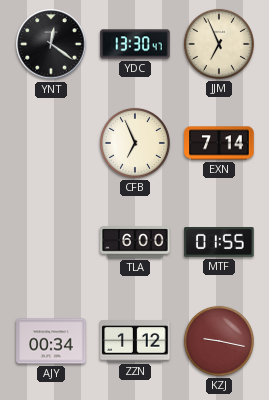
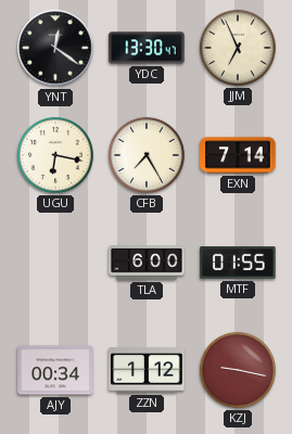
UGU: none -> 6:17 (55, 155)
CFB: 6:56 -> 7:25 (147, 155)
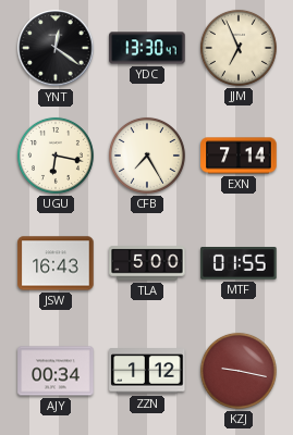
JSW: none -> 16:43 (56, 263)
TLA: 6:00 -> 5:00 (147, 263)
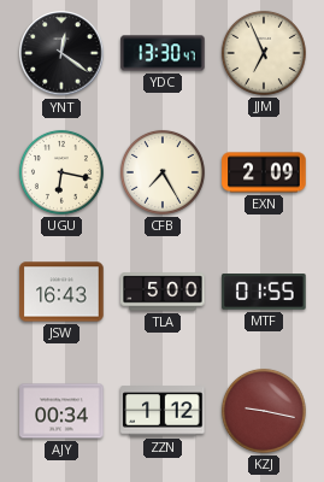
EXN: 7:14 -> 2:09 (264, 172)
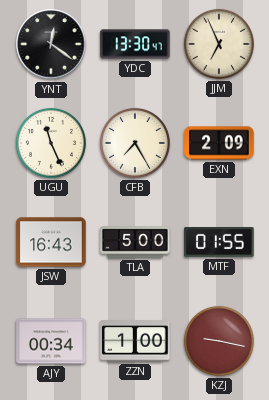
UGU: 6:17 -> 11:26 (51, 143)
ZZN: 1:12 -> 1:00 (135, 341)
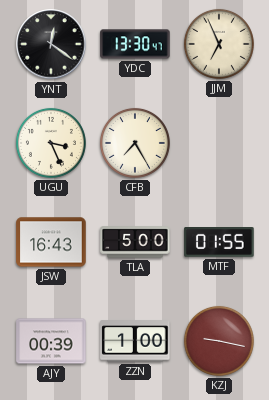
UGU: 11:26 -> 3:26 (51, 143)
EXN: 2:09 -> none (219, 143)
AJY: 00:34 -> 00:39 (51, 341)
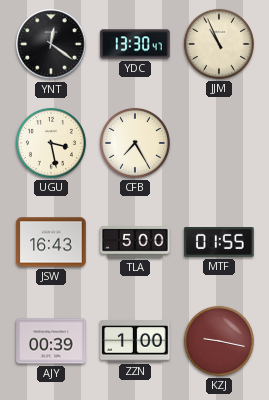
JJM: 6:56 -> 10:56 (219, 44)
UGU: 3:26 -> 3:28 (51, 143)
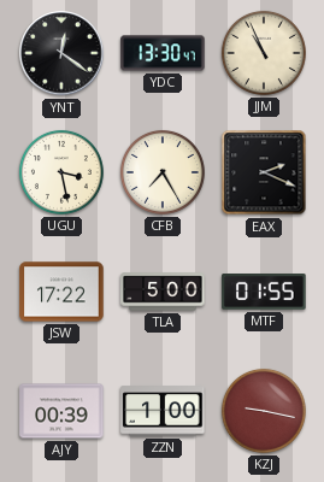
EAX: none -> 2:19 (264, 172)
JSW: 16:43 -> 17:22 (61, 292)
